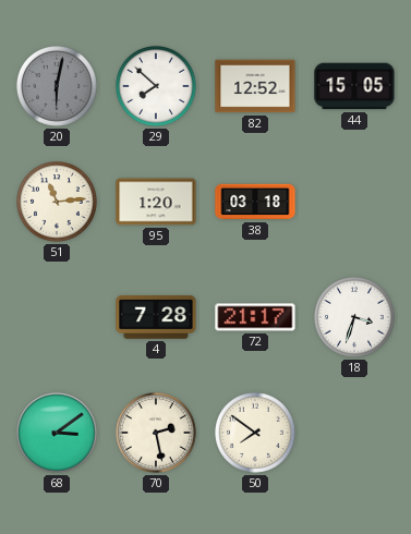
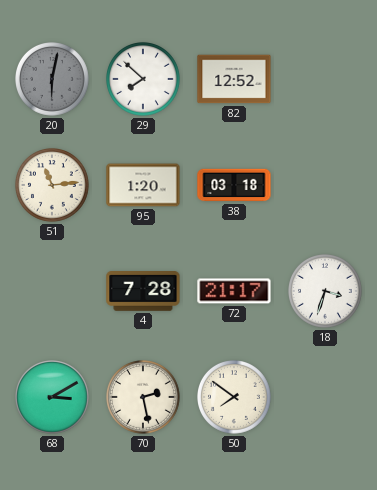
44: 15:05 -> none (354, 86)
68: 3:09 -> 3:10 (53, 398)
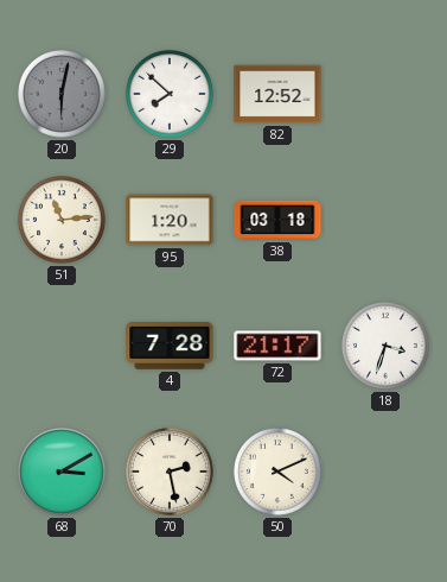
50: 7:51 -> 4:11 (279, 473)
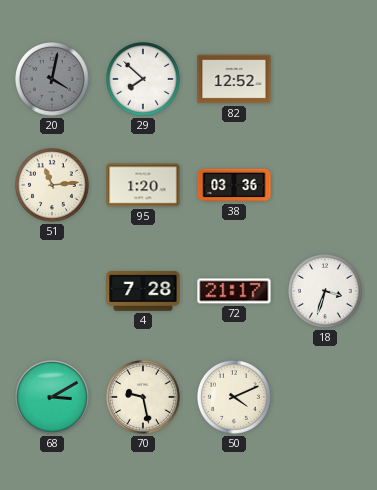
20: 6:02 -> 4:02 (53, 80)
38: 03:18 -> 03:36 (234, 185)
70: 2:28 -> 9:28 (144, 398)
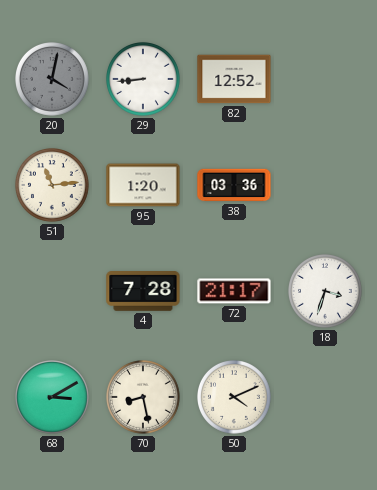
29: 7:52 -> 8:44 (144, 80)
70: 9:28 -> 8:28 (144, 398)
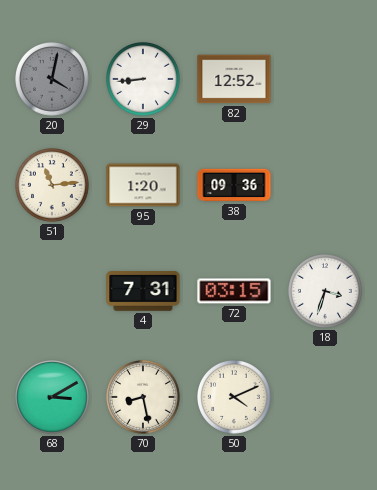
38: 03:36 -> 09:36 (234, 185)
4: 7:28 -> 7:31 (143, 292)
72: 21:17 -> 03:15 (234, 291)
